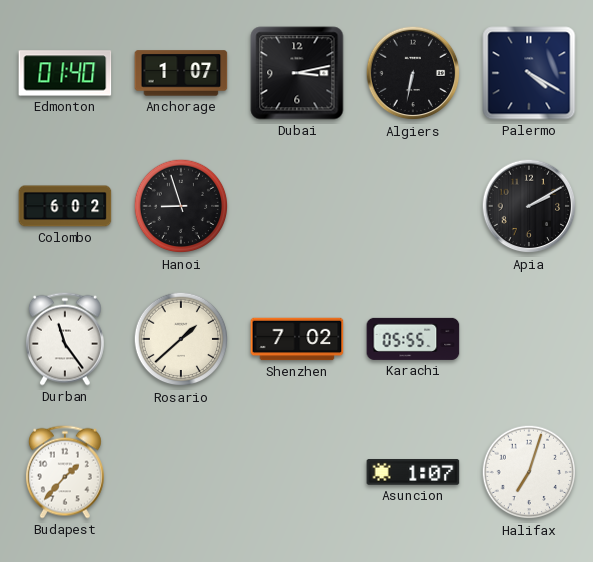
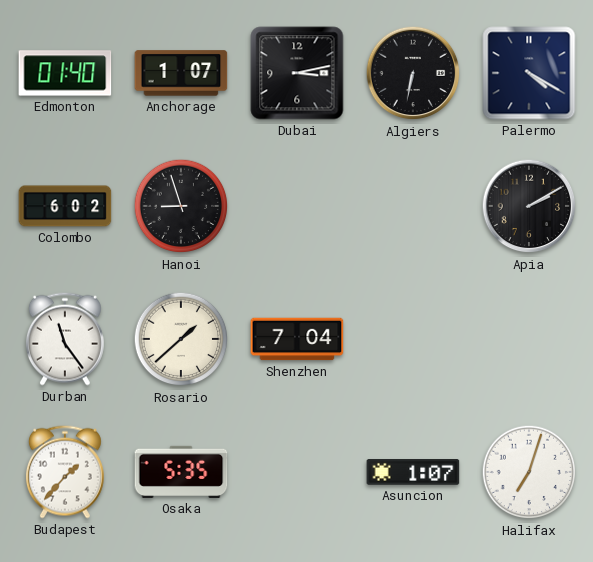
Shenzhen: 7:02 -> 7:04 (297, 339)
Karachi: 05:55 -> none (413, 339)
Osaka: none -> 5:35 (181, 472)
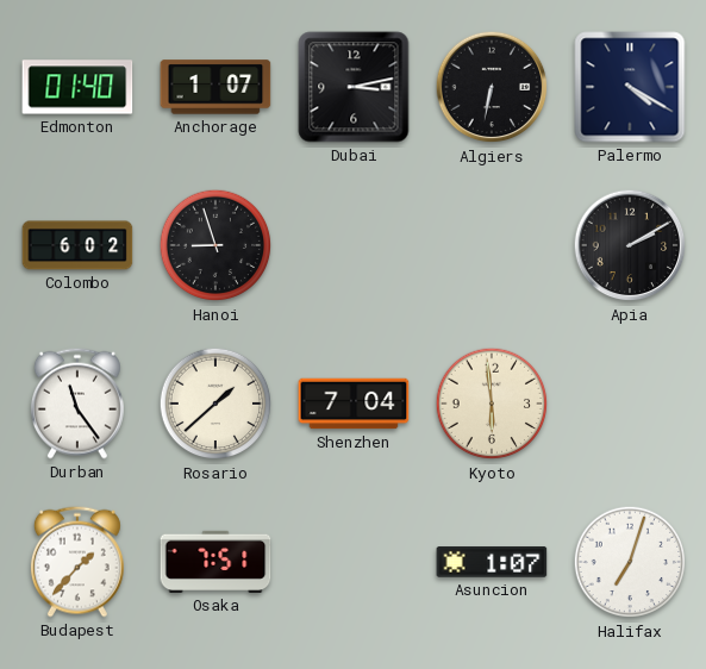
Kyoto: none -> 5:59 (492, 404)
Osaka: 5:35 -> 7:51 (215, 562)
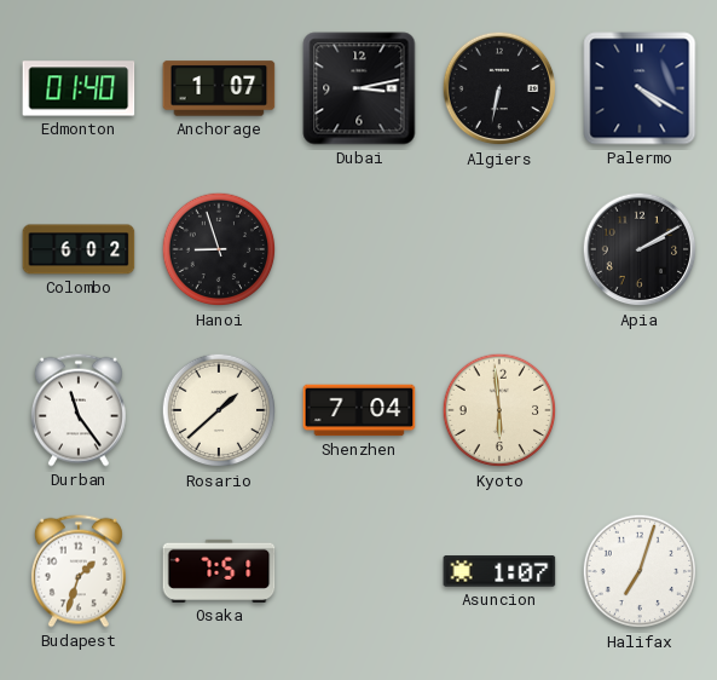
Budapest: 1:37 -> 1:33 (79, 571)
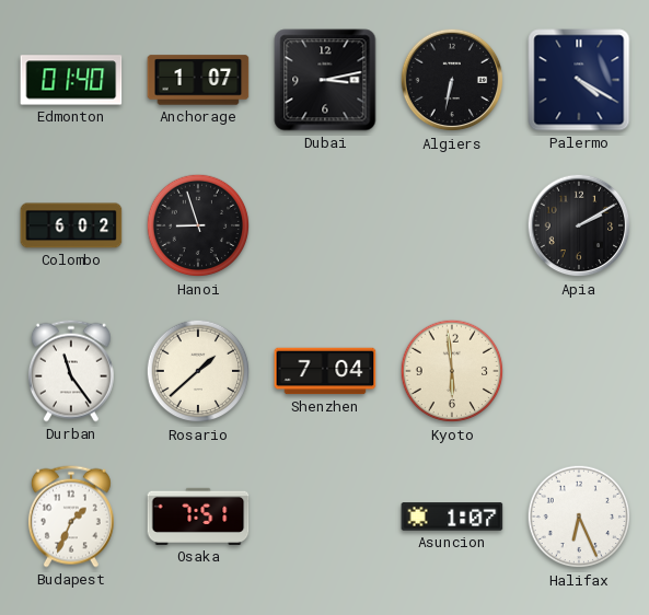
Budapest: 1:33 -> 1:34 (71, 517)
Halifax: 7:03 -> 6:26 (579, 517)
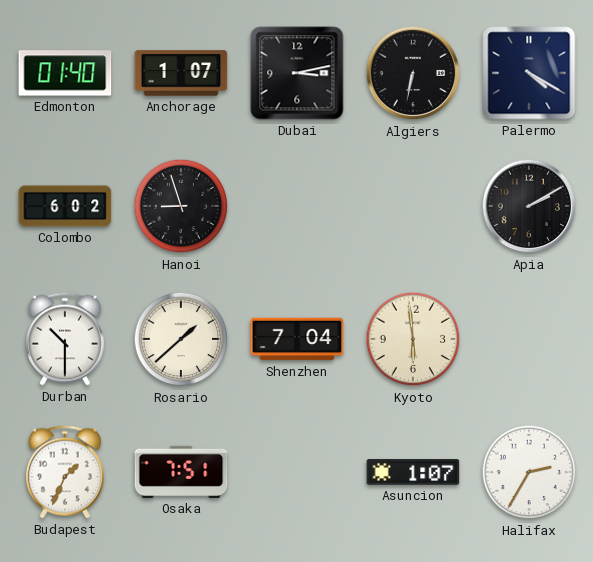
Durban: 11:24 -> 10:30 (65, 339)
Halifax: 6:26 -> 2:35 (529, 472)
